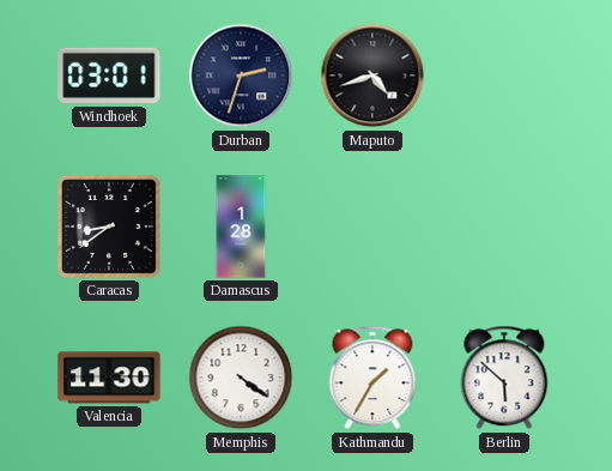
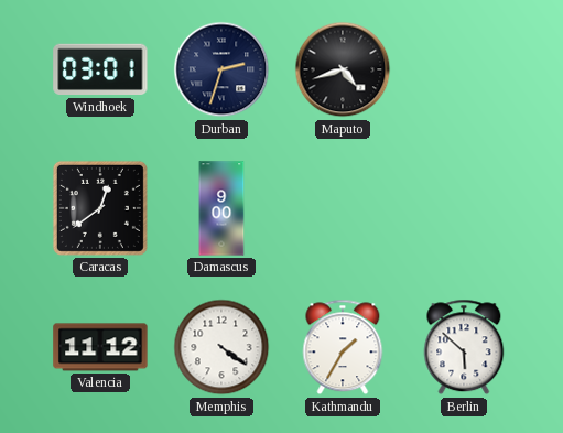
Caracas: 8:39 -> 12:39 (100, 208)
Damascus: 1:28 -> 9:00 (221, 208)
Valencia: 11:30 -> 11:12 (100, 347)
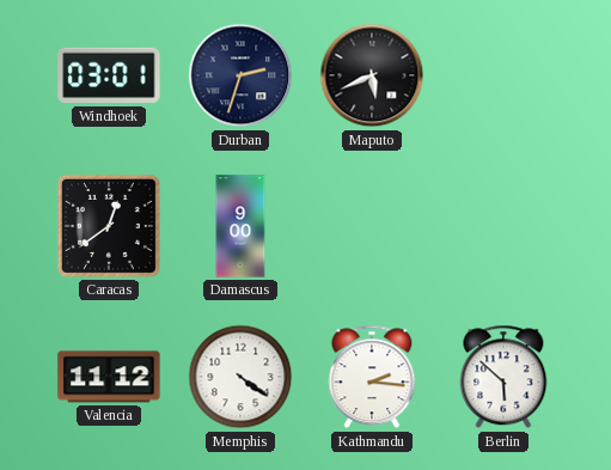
Maputo: 4:42 -> 5:41 (372, 75)
Kathmandu: 1:35 -> 2:16 (372, 377)
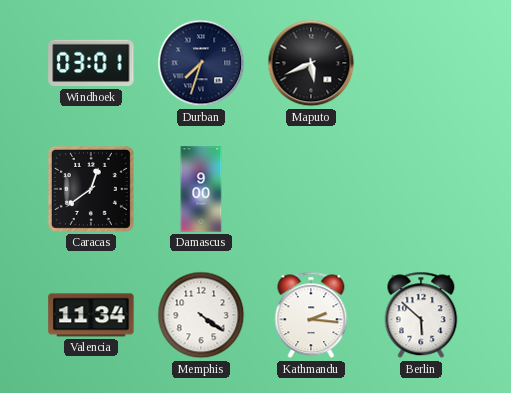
Durban: 2:33 -> 7:33 (201, 63)
Valencia: 11:12 -> 11:34 (91, 315)
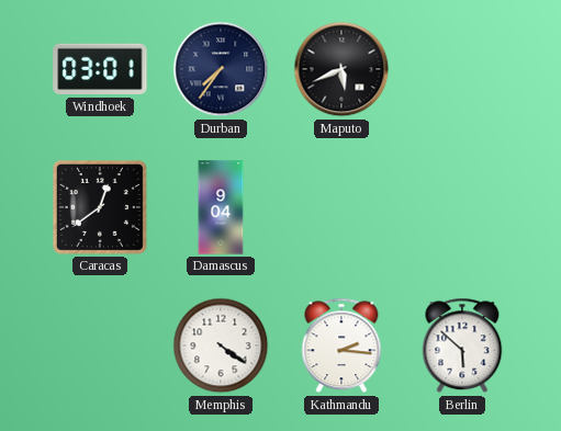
Durban: 7:33 -> 7:36 (221, 69)
Damascus: 9:00 -> 9:04 (221, 207)
Valencia: 11:34 -> none (91, 315)
